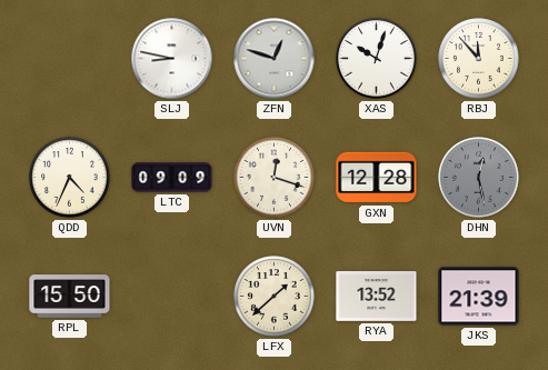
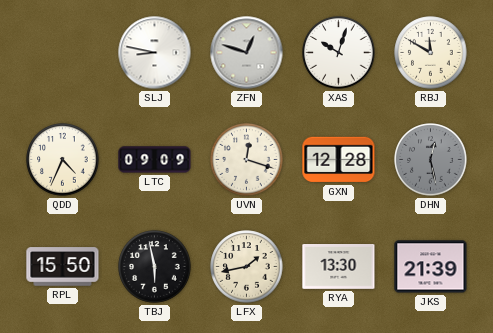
RBJ: 11:53 -> 11:50 (431, 53)
TBJ: none -> 5:58 (155, 267)
LFX: 1:38 -> 1:43 (247, 267)
RYA: 13:52 -> 13:30 (339, 267)
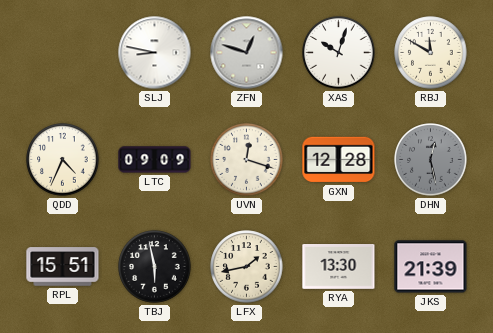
RPL: 15:50 -> 15:51 (63, 267)
